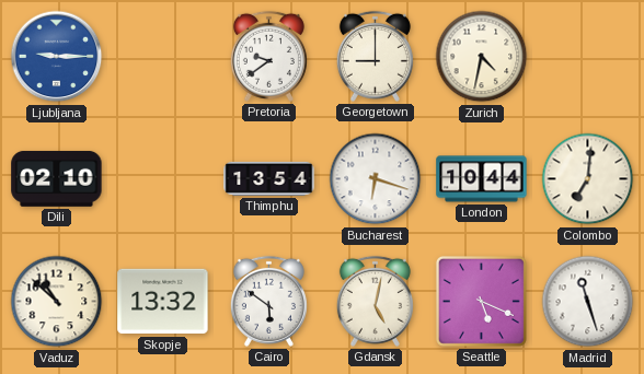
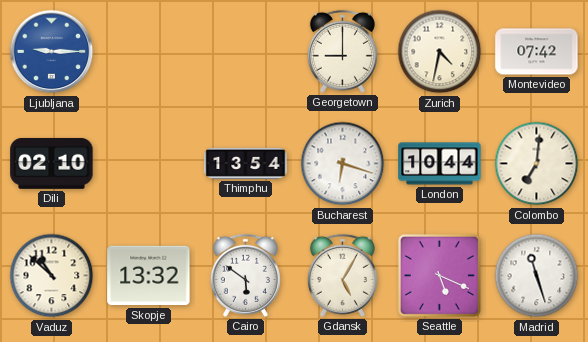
Pretoria: 9:39 -> none (268, 56)
Montevideo: none -> 07:42 (537, 52)
Gdansk: 5:02 -> 5:05 (342, 275)
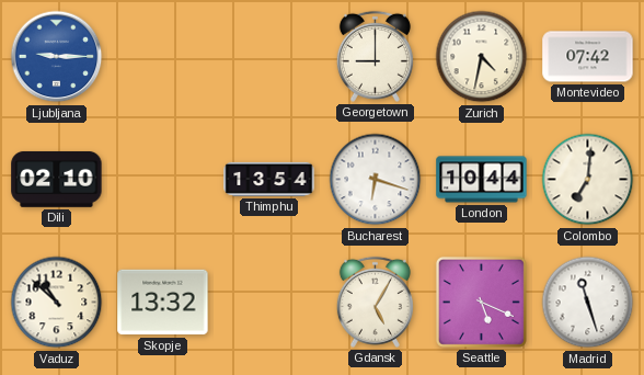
Cairo: 5:51 -> none (245, 275)
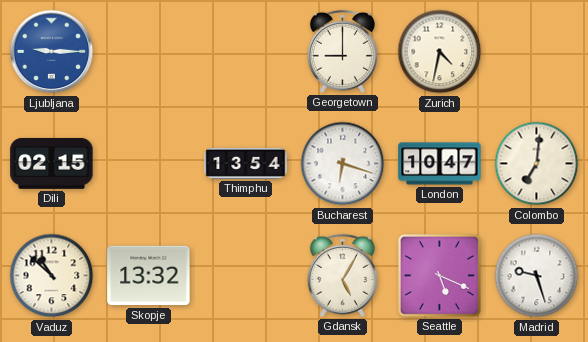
Montevideo: 07:42 -> none (588, 57)
Dili: 02:10 -> 02:15 (52, 163)
London: 10:44 -> 10:47 (440, 164)
Madrid: 11:27 -> 9:27 (537, 276)
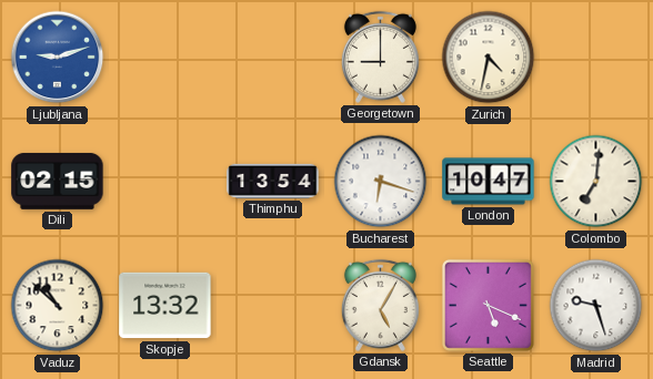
Ljubljana: 9:15 -> 9:12 (58, 58)
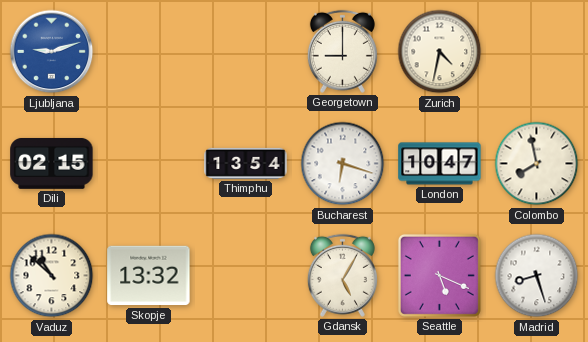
Colombo: 7:01 -> 7:58 (537, 164)
Madrid: 9:27 -> 8:27 (537, 276)
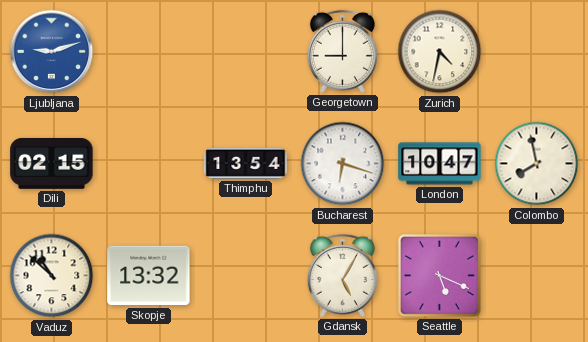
Madrid: 8:27 -> none (537, 276)
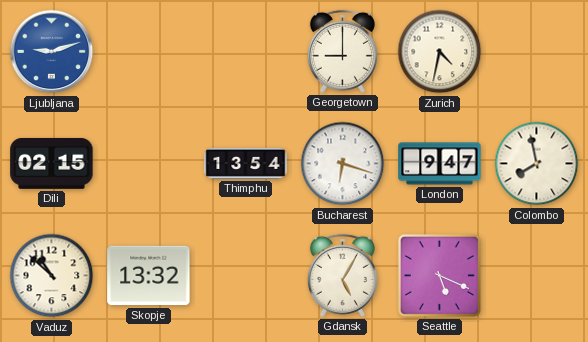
London: 10:47 -> 9:47 (440, 164)
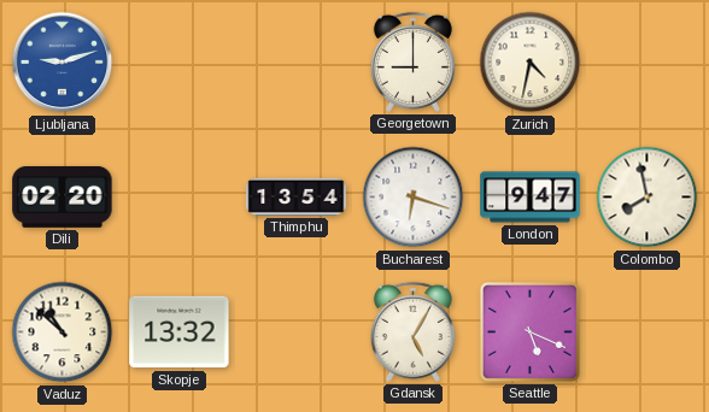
Dili: 02:15 -> 02:20 (63, 196)
